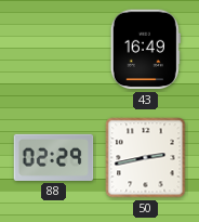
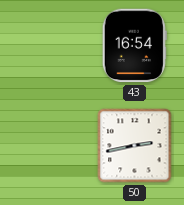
43: 16:49 -> 16:54 (134, 46)
88: 02:29 -> none (54, 157)
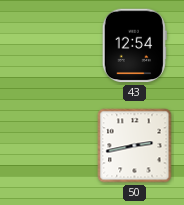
43: 16:54 -> 12:54 (134, 46)
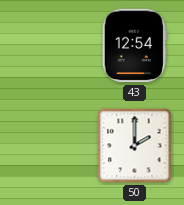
50: 2:43 -> 2:00 (135, 146)
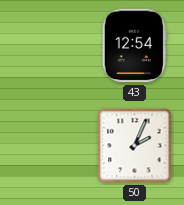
50: 2:00 -> 2:04 (135, 146)
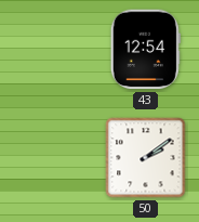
50: 2:04 -> 2:09 (146, 158)
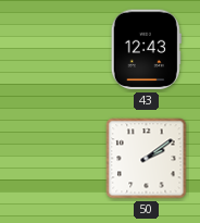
43: 12:54 -> 12:43 (146, 50)
